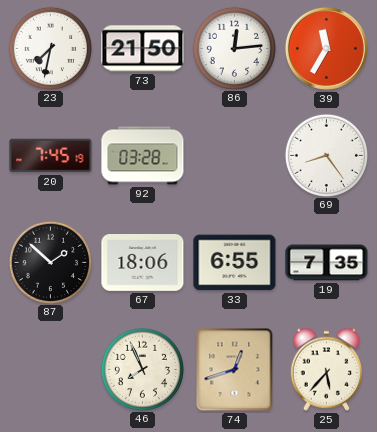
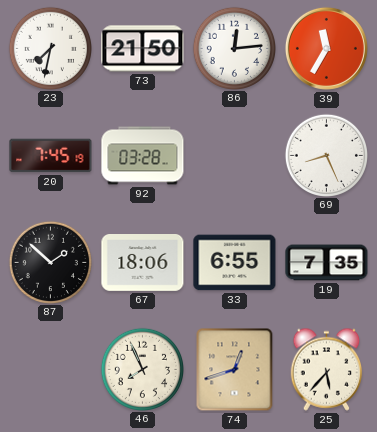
69: 8:24 -> 8:26 (326, 155)
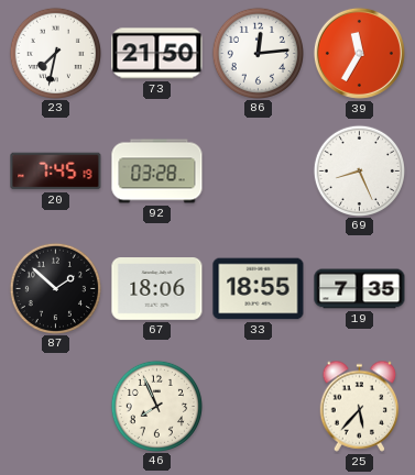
33: 6:55 -> 18:55 (259, 289)
74: 12:42 -> none (235, 370)
